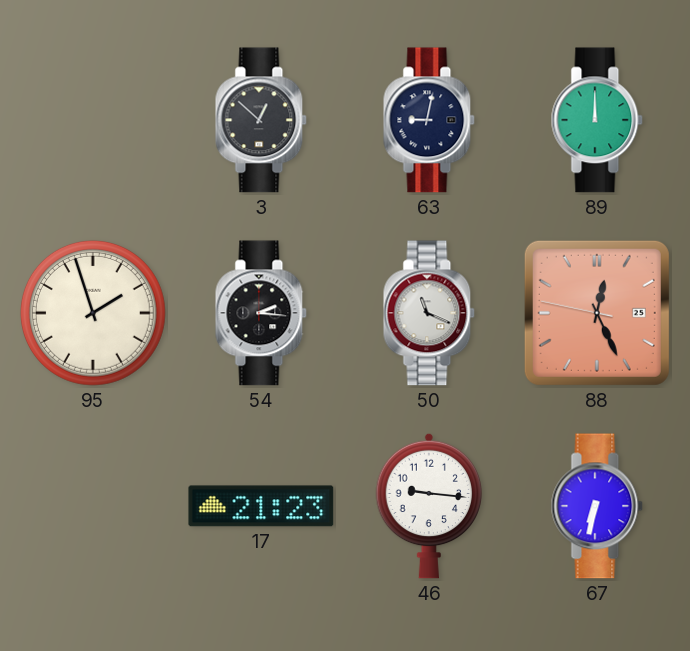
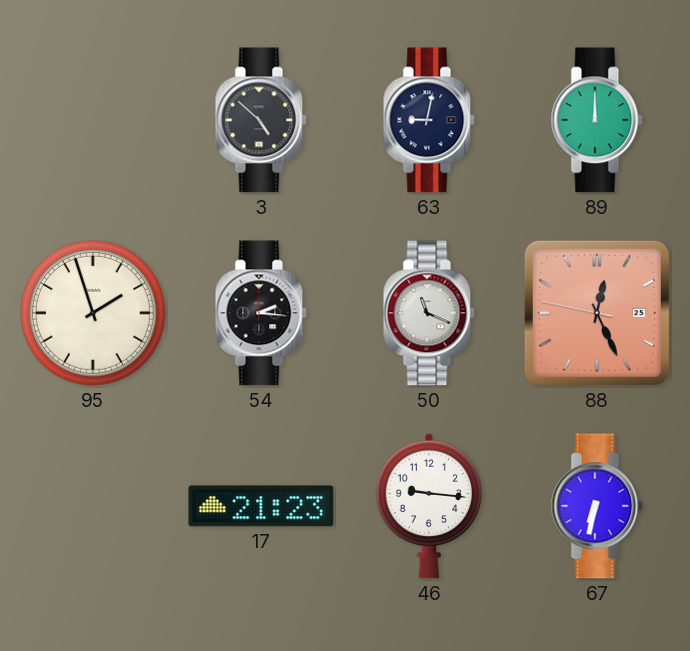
3: 12:52 -> 4:52 (261, 120)
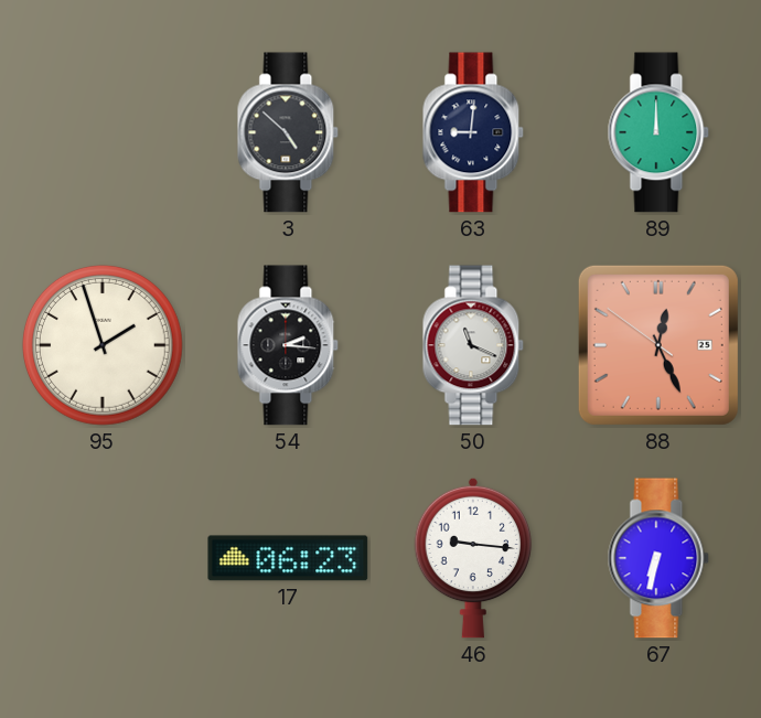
63: 9:02 -> 9:01 (473, 132)
88: 12:25:47 -> 12:25:51 (658, 345)
17: 21:23 -> 06:23 (288, 558)
